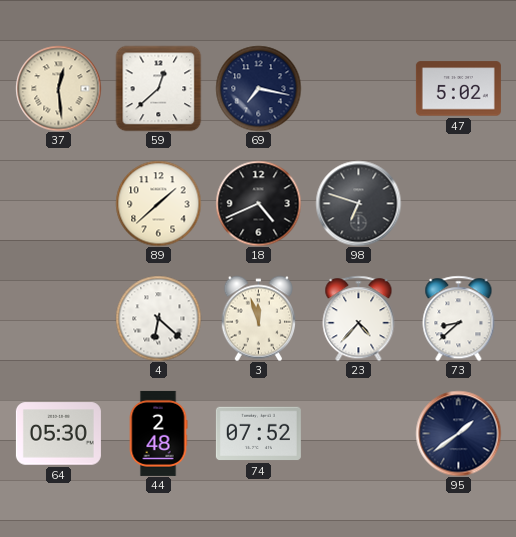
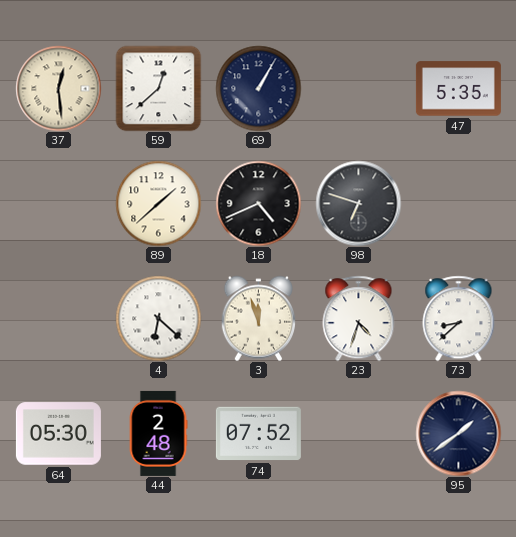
69: 7:17 -> 1:05 (258, 88)
47: 5:02 -> 5:35 (458, 89)
23: 4:37 -> 4:33 (359, 318)
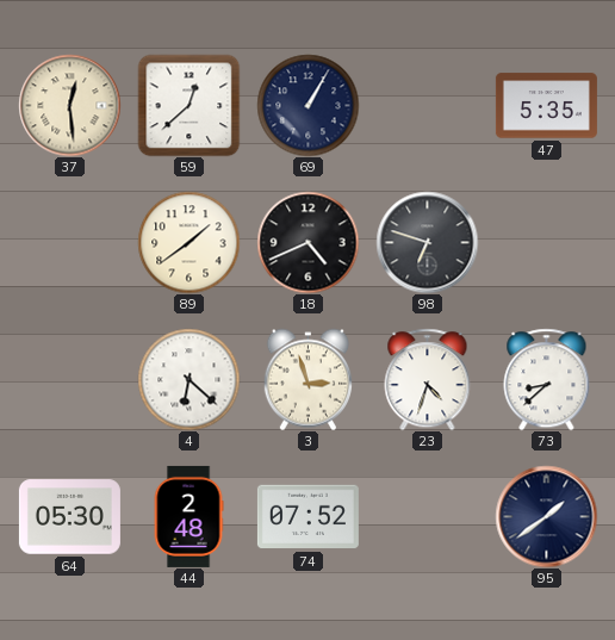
89: 1:38 -> 1:39 (188, 242)
3: 11:57 -> 2:57 (307, 379)
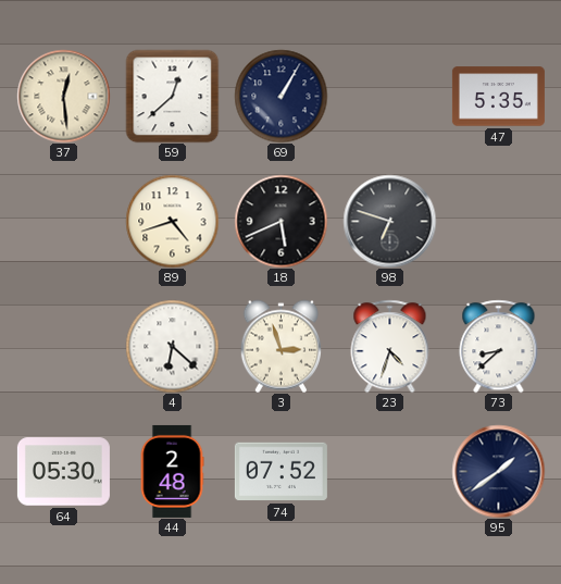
89: 1:39 -> 4:42 (172, 221)
18: 4:41 -> 5:41 (280, 221)
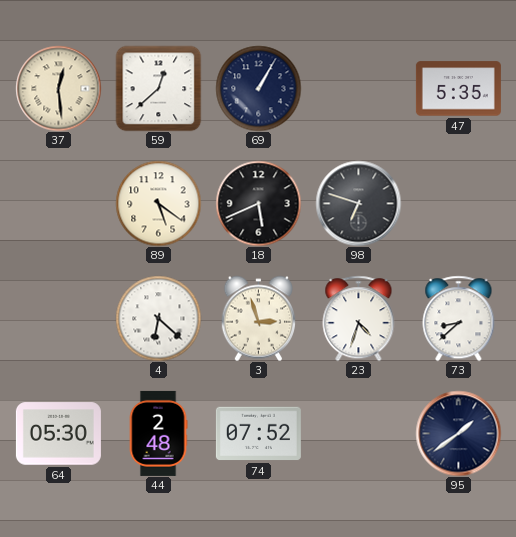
89: 4:42 -> 5:21 (158, 203)
